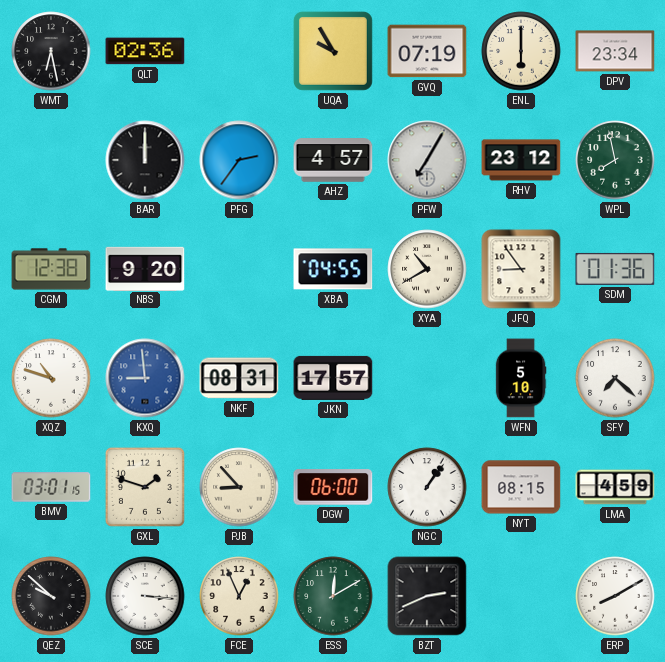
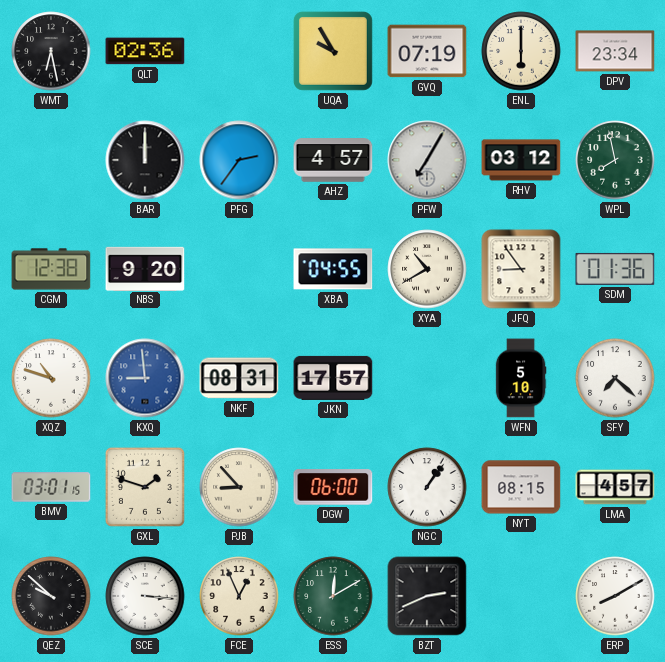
RHV: 23:12 -> 03:12 (521, 160)
LMA: 4:59 -> 4:57 (615, 487)
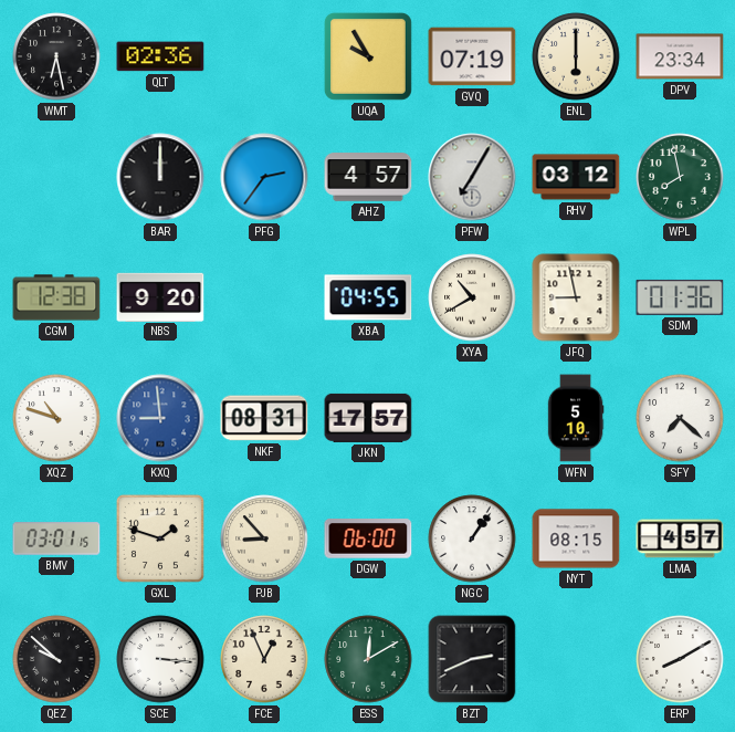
JFQ: 8:54 -> 8:58 (576, 297)
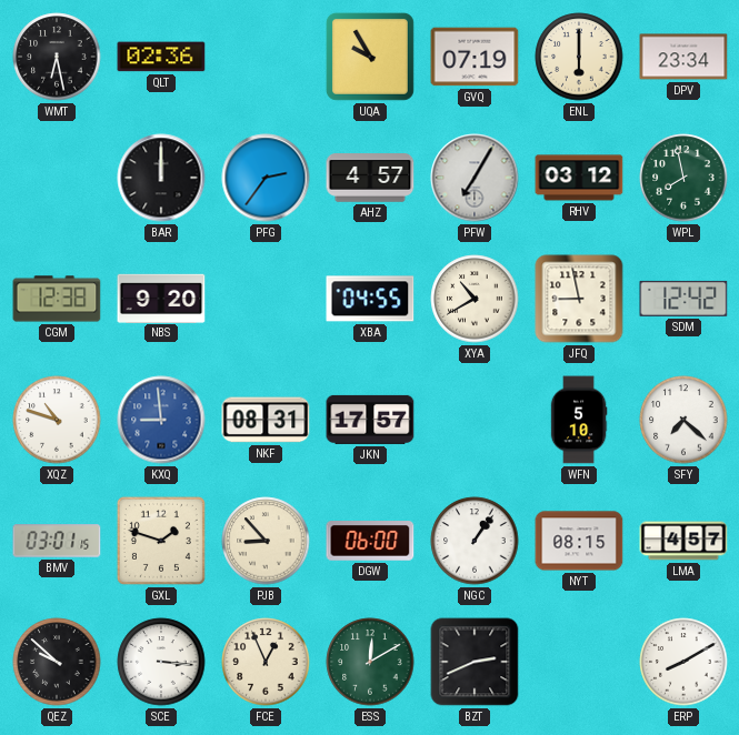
SDM: 01:36 -> 12:42 (683, 299)
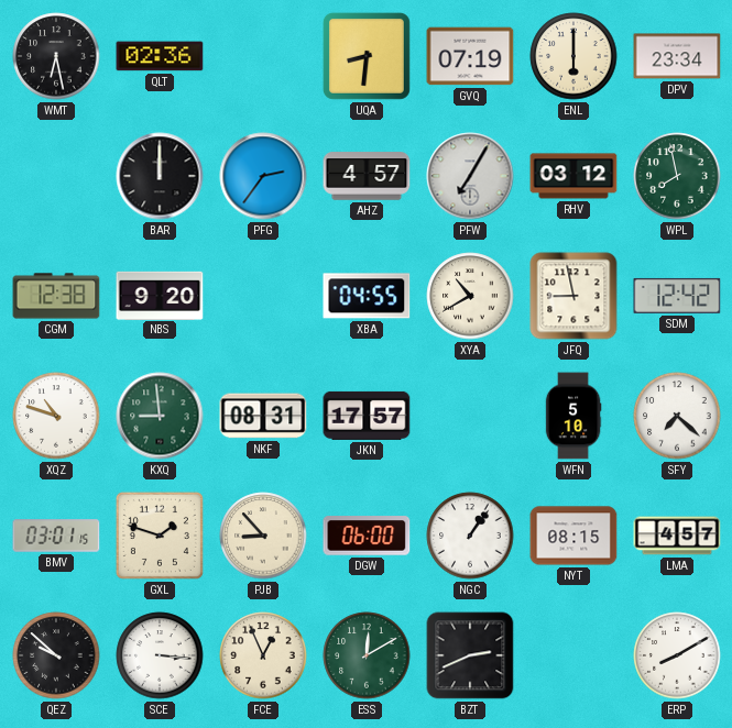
UQA: 9:55 -> 8:31 (367, 56)
KXQ dial: blue -> green (160, 416)
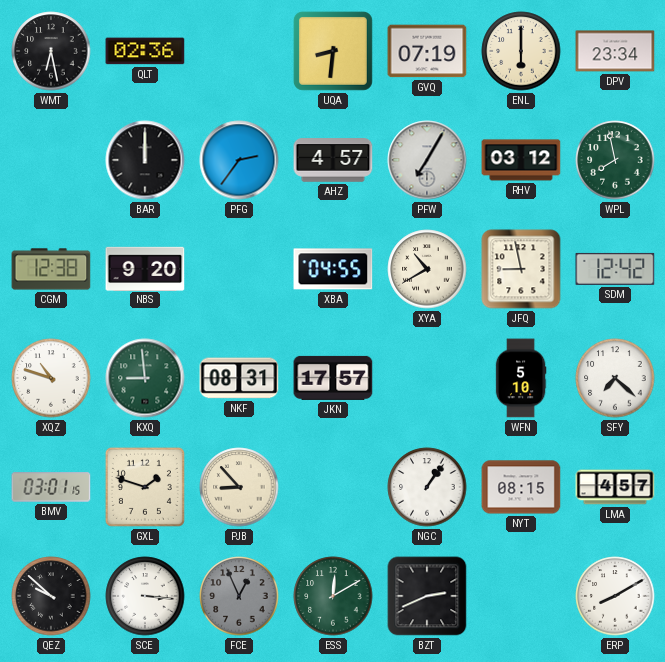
DGW: 06:00 -> none (367, 536)
FCE dial: cream -> grey (239, 596)
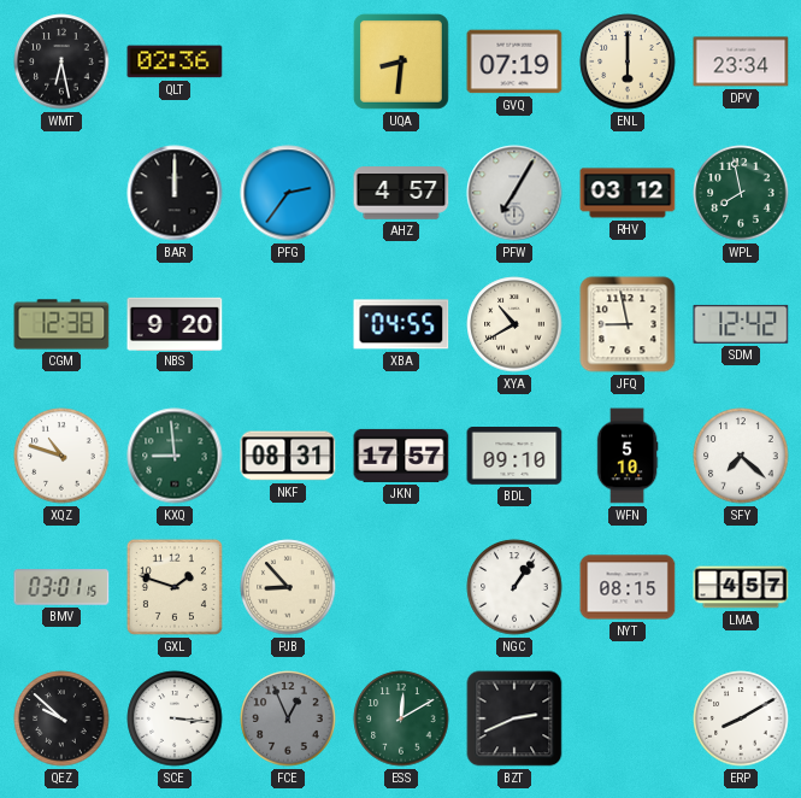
BDL: none -> 09:10 (514, 457)
